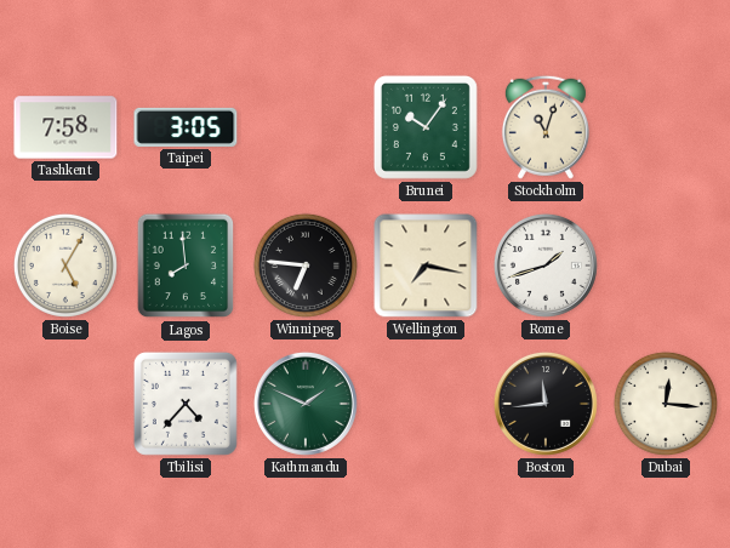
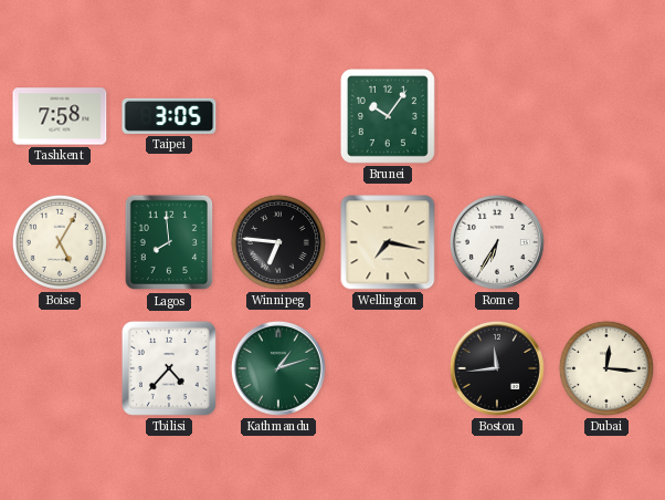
Stockholm: 11:03 -> none (546, 127)
Rome: 1:42 -> 6:35 (497, 242)
Kathmandu: 1:49 -> 1:12 (278, 368)
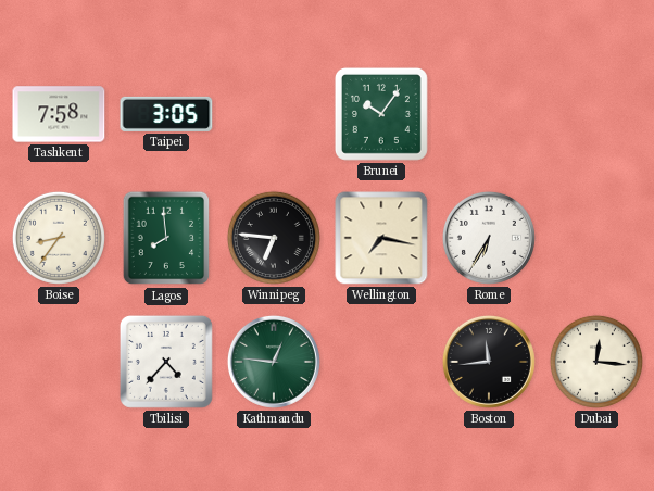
Boise: 5:05 -> 8:36 (59, 238)
Kathmandu: 1:12 -> 12:46 (274, 362)
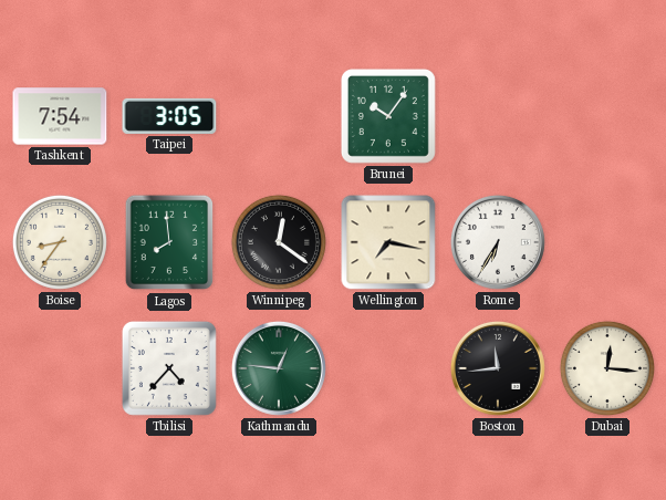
Tashkent: 7:58 -> 7:54 (60, 116)
Winnipeg: 6:46 -> 12:21 (279, 242)
